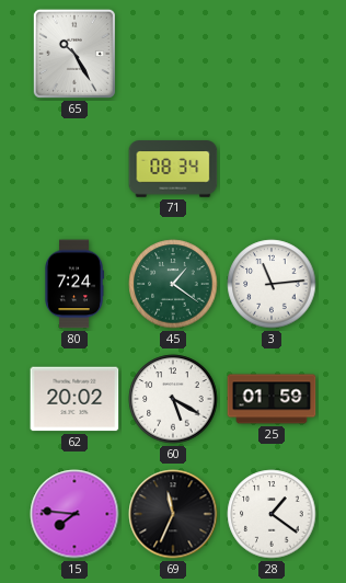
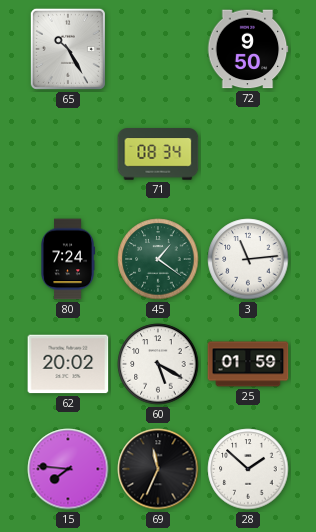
72: none -> 9:50 (248, 49)
28: 1:21 -> 1:52 (248, 469)
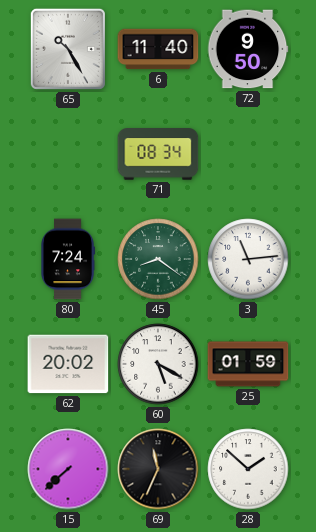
6: none -> 11:40 (158, 49)
45: 1:21 -> 8:21 (158, 259)
15: 7:46 -> 7:38 (68, 469)
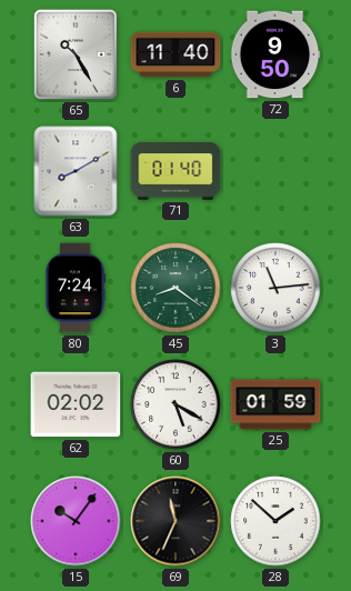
63: none -> 8:10 (76, 171)
71: 08:34 -> 01:40 (175, 171)
62: 20:02 -> 02:02 (76, 404)
15: 7:38 -> 10:06 (76, 521)
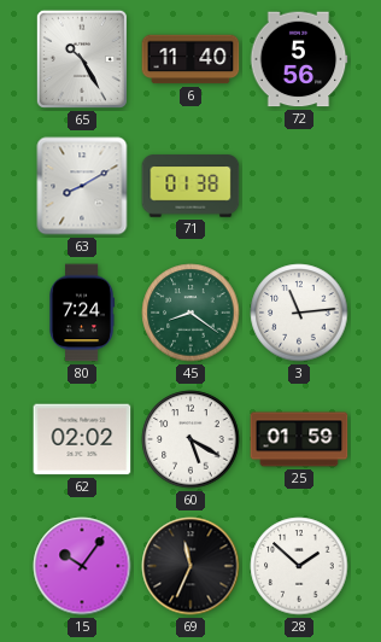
72: 9:50 -> 5:56 (299, 59)
71: 01:40 -> 01:38 (190, 186)
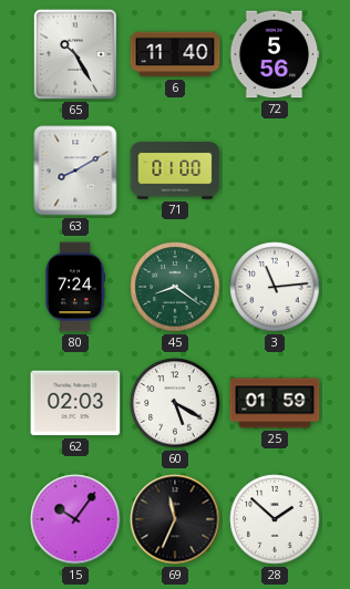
71: 01:38 -> 01:00 (175, 170)
62: 02:02 -> 02:03 (75, 403)
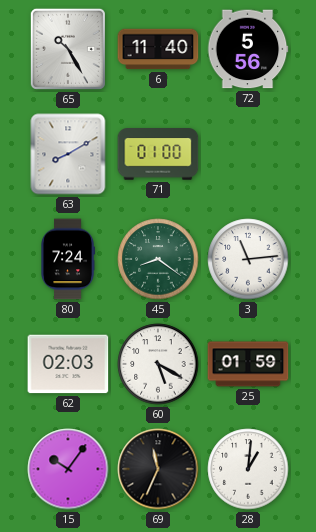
28: 1:52 -> 1:01 (248, 469)
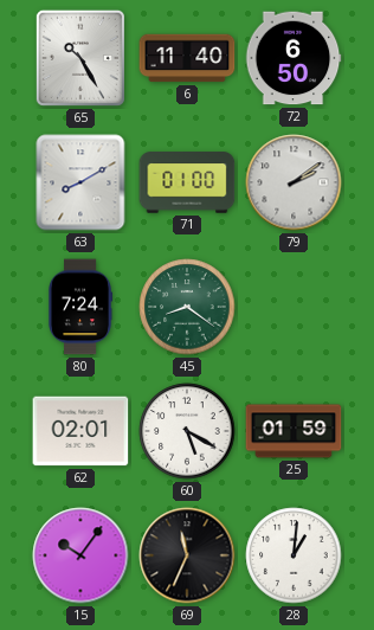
72: 5:56 -> 6:50 (294, 58)
79: none -> 2:09 (294, 182)
3: 11:14 -> none (248, 259)
62: 02:03 -> 02:01 (80, 431)
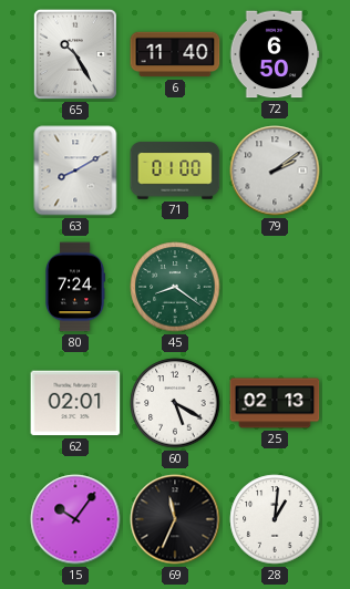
25: 01:59 -> 02:13 (275, 403)
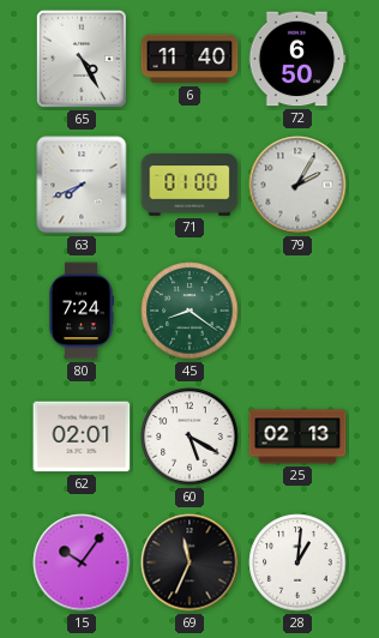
65: 10:25 -> 4:25 (82, 59)
63: 8:10 -> 7:41 (82, 185)
79: 2:09 -> 2:05 (297, 185)
